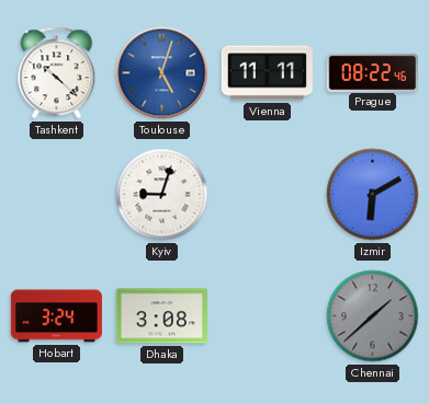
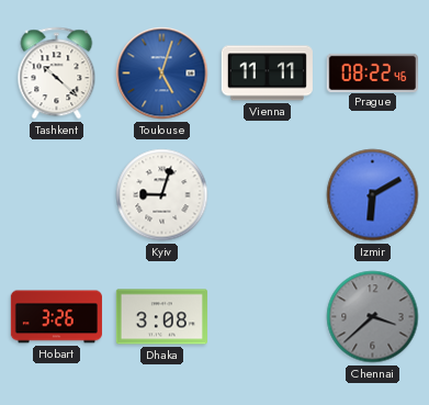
Hobart: 3:24 -> 3:26 (56, 317)
Chennai: 1:38 -> 3:38 (373, 317)
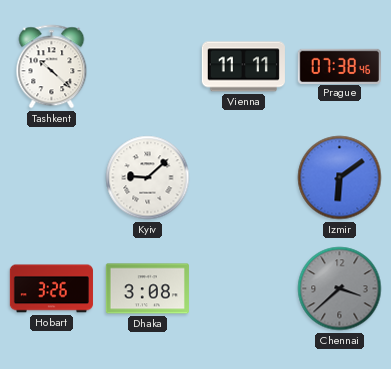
Toulouse: 5:03 -> none (162, 74)
Prague: 08:22 -> 07:38 (339, 66)
Kyiv: 9:03 -> 9:08 (148, 178)
Izmir: 6:10 -> 6:09 (340, 178)
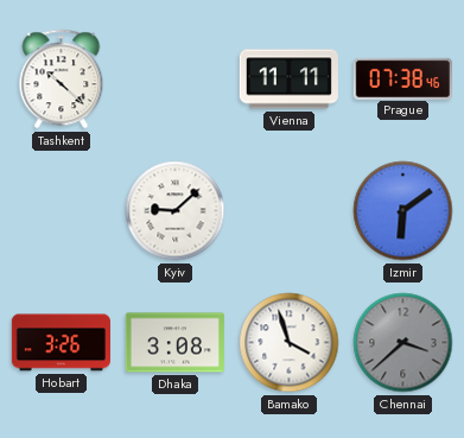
Bamako: none -> 3:57 (290, 343)
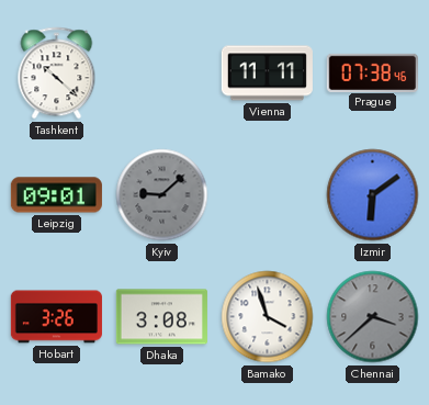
Leipzig: none -> 09:01 (56, 195)
Kyiv dial: white -> grey (162, 195)
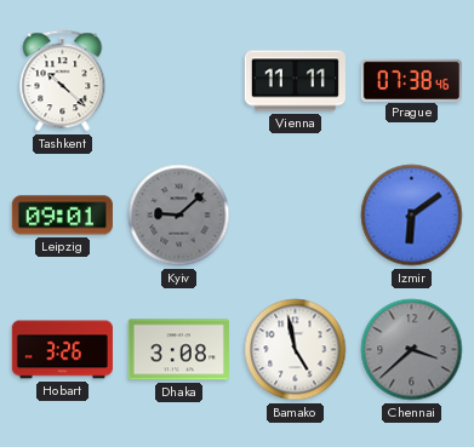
Bamako: 3:57 -> 4:58 (296, 350)
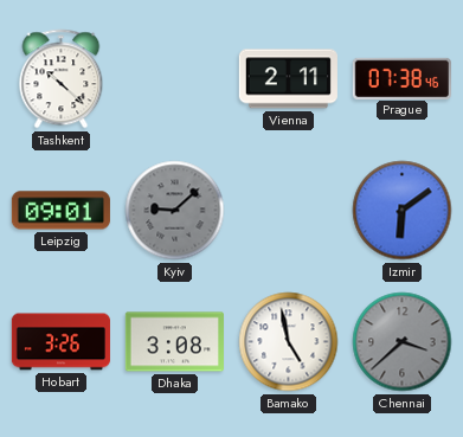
Vienna: 11:11 -> 2:11 (288, 79)
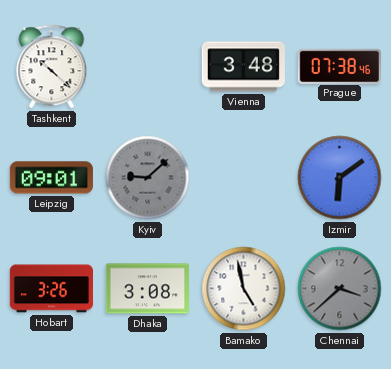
Vienna: 2:11 -> 3:48 (243, 67)
